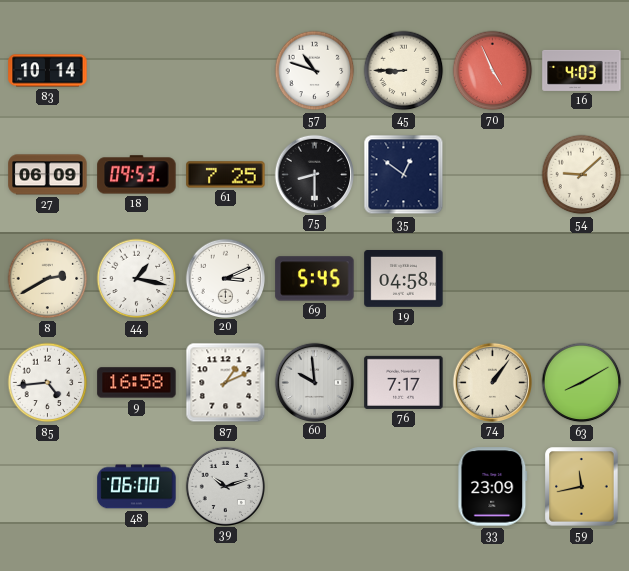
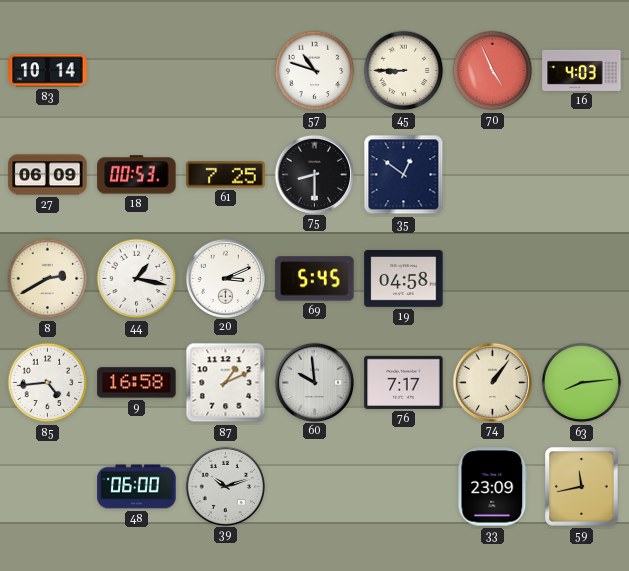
18: 09:53 -> 00:53 (137, 175)
54: 9:08 -> none (582, 175)
63: 8:10 -> 8:14 (582, 383)
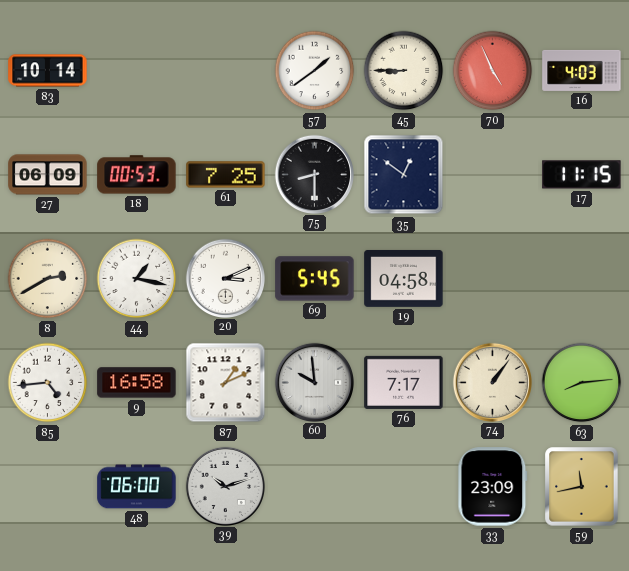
57: 10:48 -> 1:39 (315, 71)
17: none -> 11:15 (582, 175)
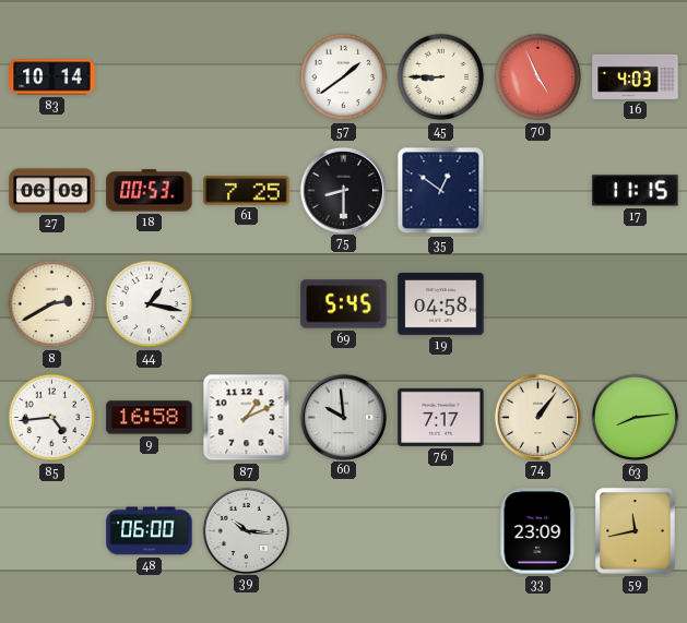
20: 3:11 -> none (225, 278)
39: 10:12 -> 10:16 (246, 530)
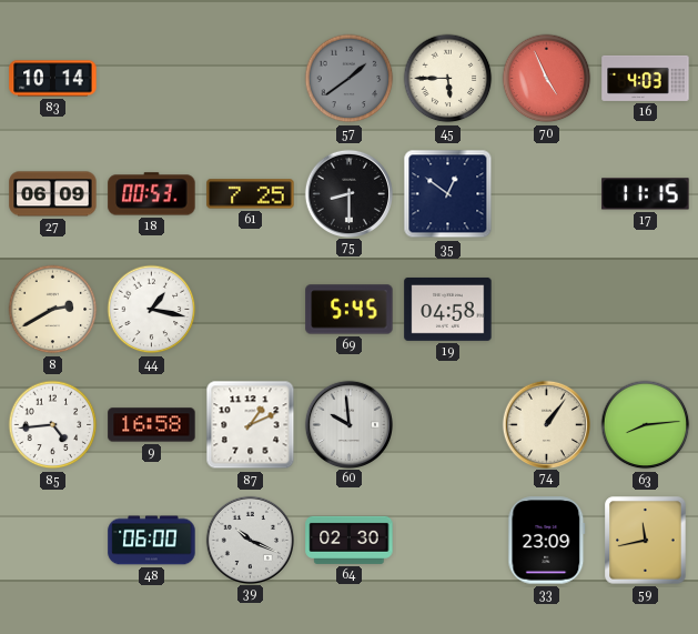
57 dial: white -> grey (350, 79)
45: 8:45 -> 5:45 (448, 79)
76: 7:17 -> none (441, 417)
39: 10:16 -> 10:19 (250, 540)
64: none -> 02:30 (350, 540)
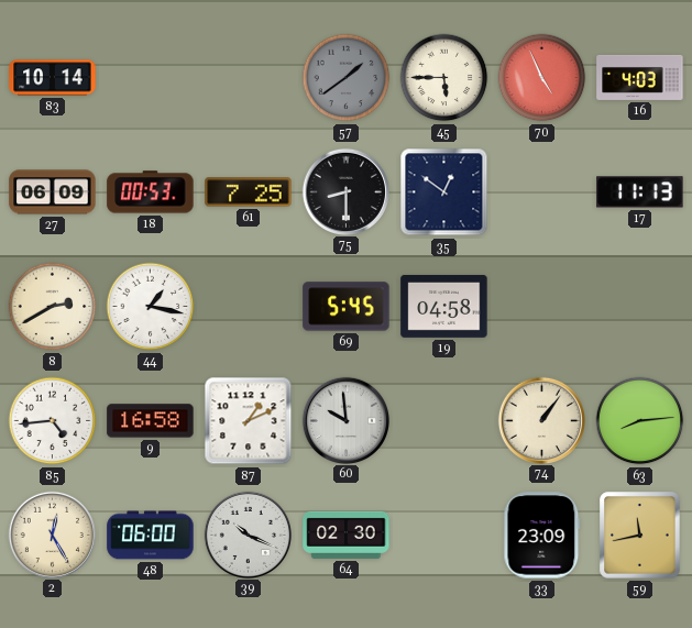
17: 11:15 -> 11:13 (640, 192)
2: none -> 12:25 (52, 535)
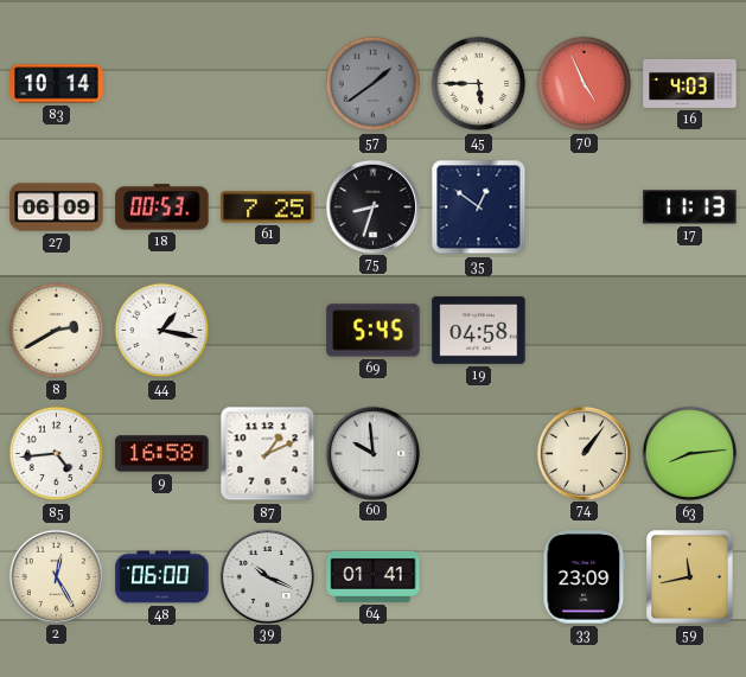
75: 8:30 -> 8:33 (372, 206)
64: 02:30 -> 01:41 (374, 576)
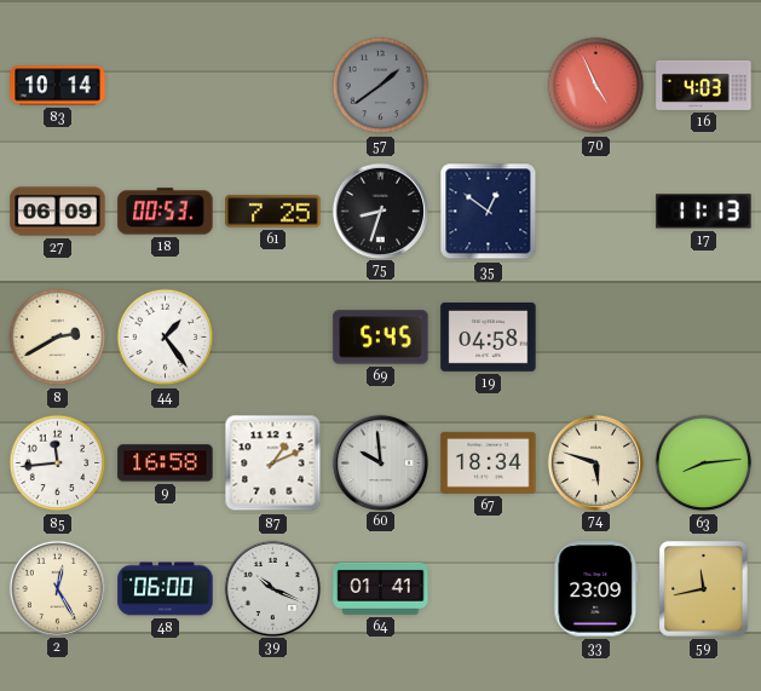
45: 5:45 -> none (479, 84)
44: 1:17 -> 1:24 (166, 338)
85: 4:44 -> 11:44 (58, 463)
67: none -> 18:34 (489, 462)
74: 1:06 -> 5:48 (595, 462)
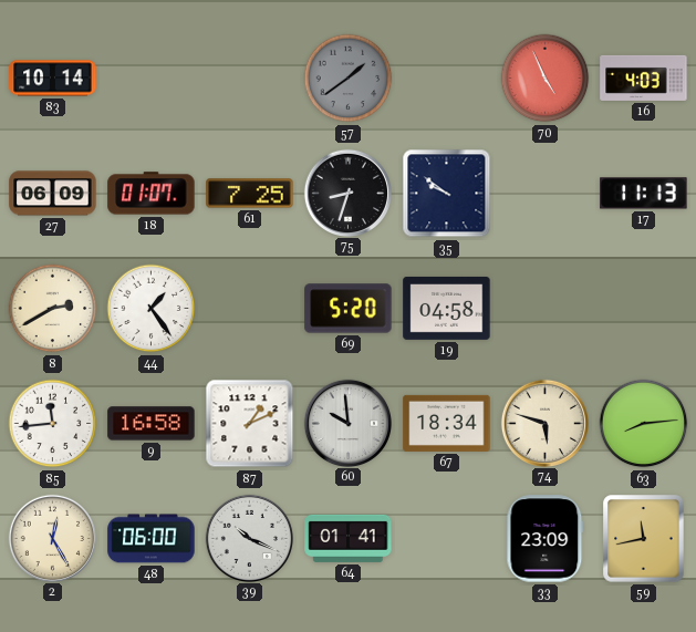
18: 00:53 -> 01:07 (152, 194)
35: 12:51 -> 9:51 (447, 194)
69: 5:45 -> 5:20 (349, 309)
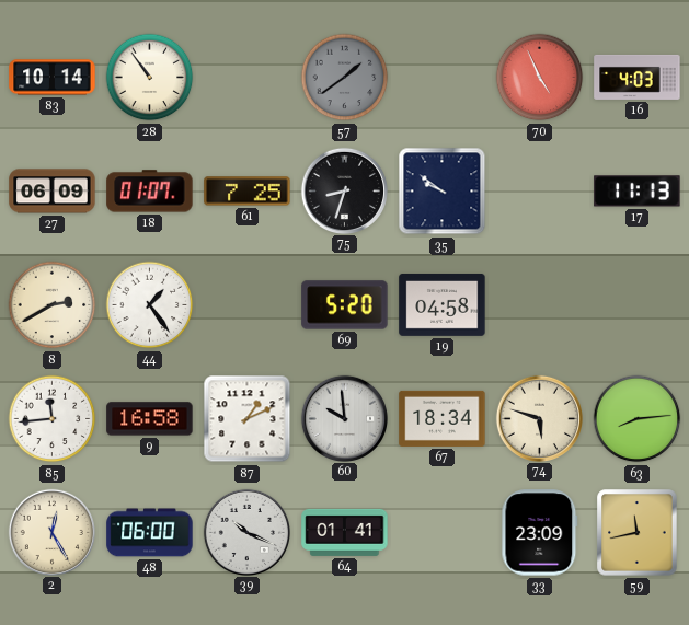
28: none -> 10:54 (150, 78)
